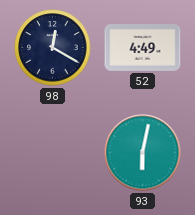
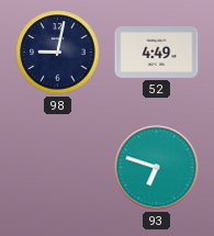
98: 12:20 -> 9:02 (58, 53)
93: 6:02 -> 6:48 (157, 168)
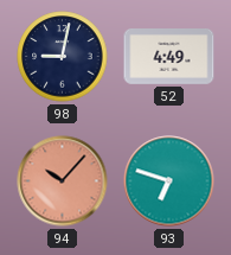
94: none -> 10:07 (63, 181)
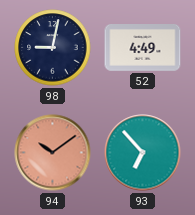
94: 10:07 -> 10:09 (53, 153)
93: 6:48 -> 6:53 (143, 153)
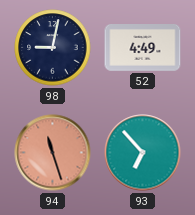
94: 10:09 -> 11:27 (53, 153)
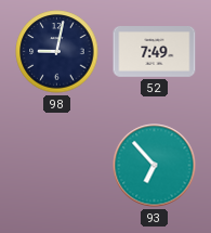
52: 4:49 -> 7:49 (155, 52)
94: 11:27 -> none (53, 153)
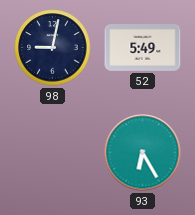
52: 7:49 -> 5:49 (143, 48)
93: 6:53 -> 6:25 (143, 153)
